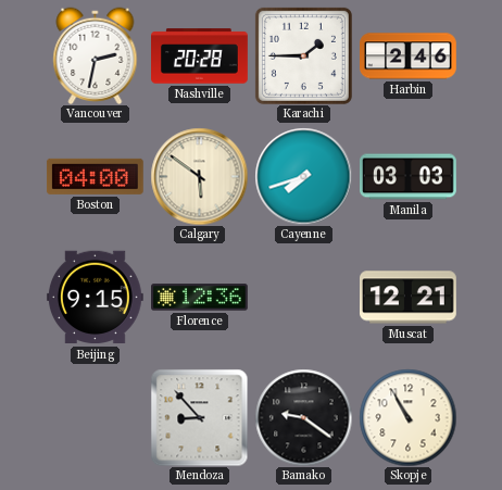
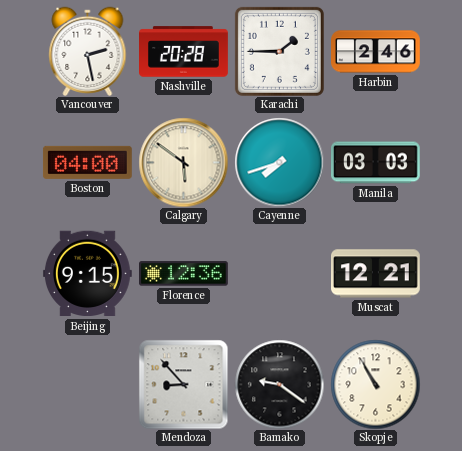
Vancouver: 2:32 -> 2:28 (88, 51)
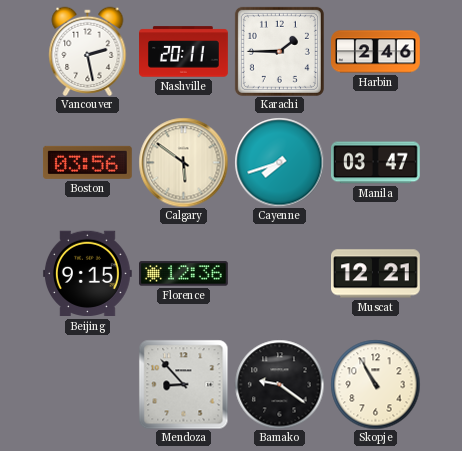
Nashville: 20:28 -> 20:11 (184, 52)
Boston: 04:00 -> 03:56 (87, 162)
Manila: 03:03 -> 03:47 (376, 163)
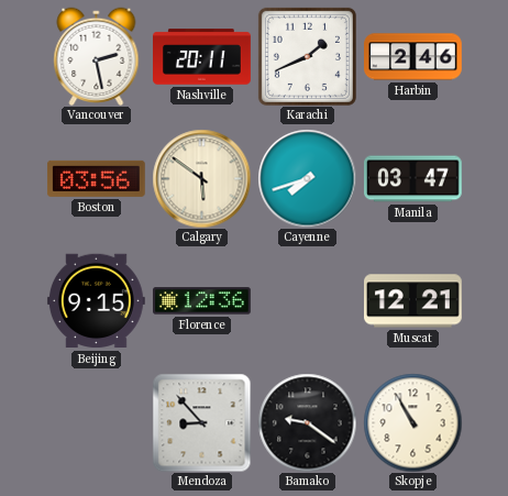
Karachi: 1:45 -> 1:41 (307, 56)
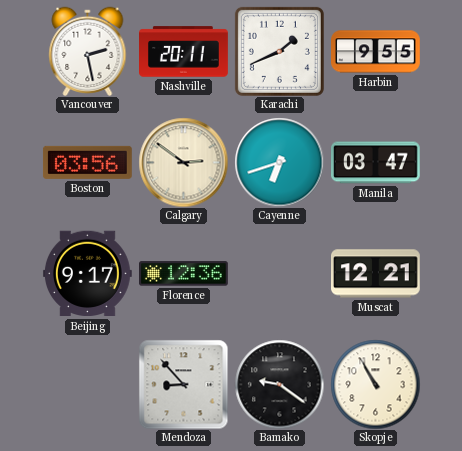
Harbin: 2:46 -> 9:55 (376, 52)
Calgary: 5:51 -> 2:51 (183, 162)
Cayenne: 7:42 -> 6:42 (279, 162)
Beijing: 9:15 -> 9:17 (87, 274)
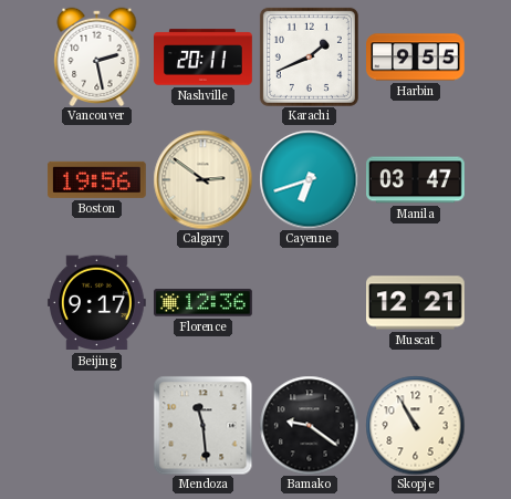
Boston: 03:56 -> 19:56 (96, 179)
Mendoza: 8:53 -> 11:29 (202, 425)
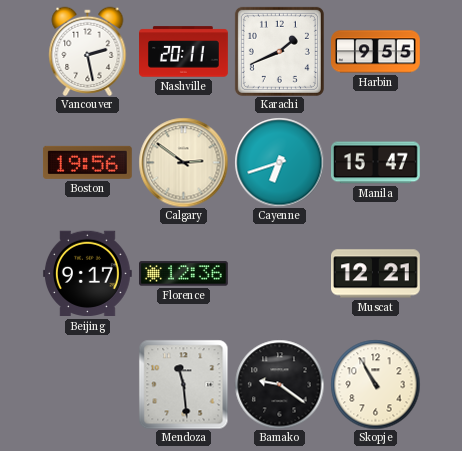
Manila: 03:47 -> 15:47 (376, 163)
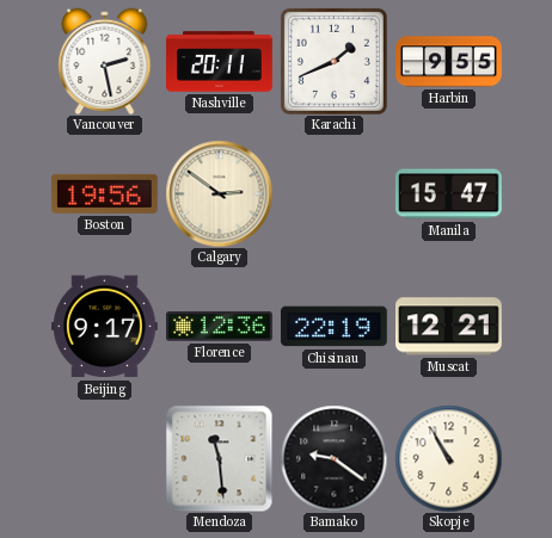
Cayenne: 6:42 -> none (279, 162)
Chisinau: none -> 22:19 (333, 327)
